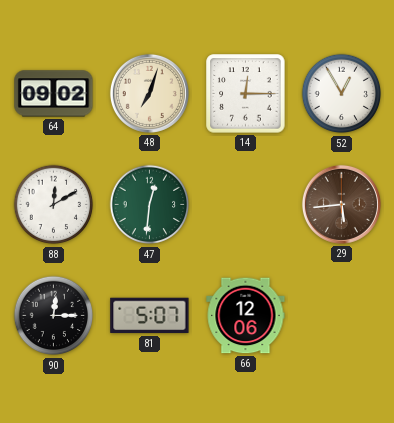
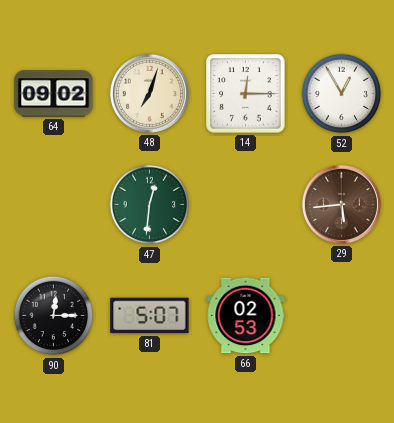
88: 12:10 -> none (54, 205)
66: 12:06 -> 02:53 (246, 316)
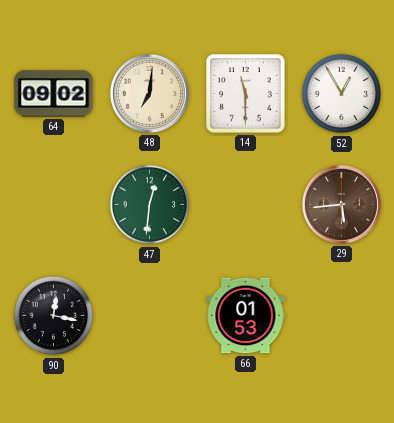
48: 7:03 -> 7:01 (149, 93)
14: 12:15 -> 11:30 (246, 94)
90: 12:15 -> 12:17 (54, 316)
81: 5:07 -> none (150, 316)
66: 02:53 -> 01:53 (246, 316)
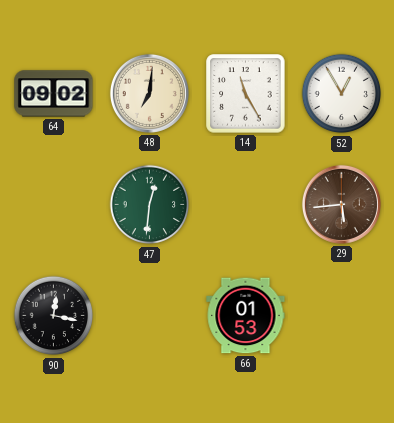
14: 11:30 -> 11:25 (246, 94)
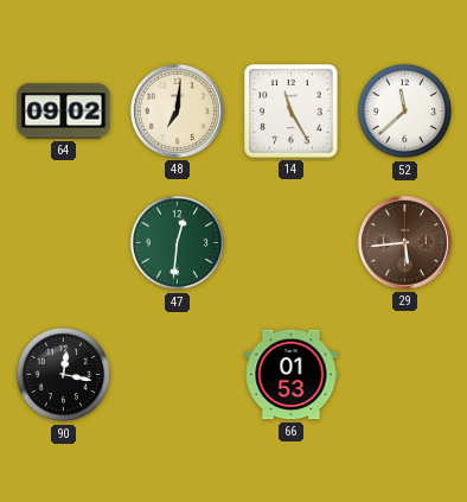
52: 12:55 -> 11:38 (405, 112)
